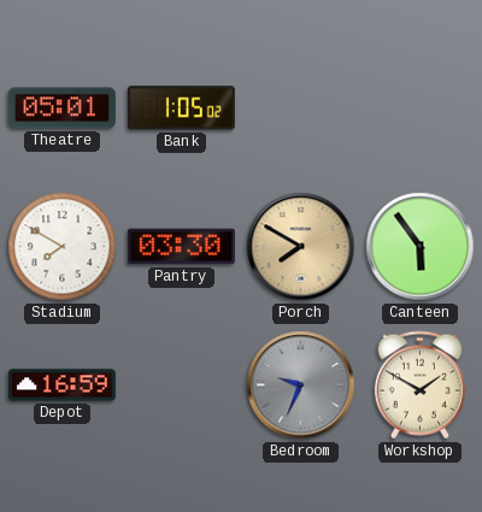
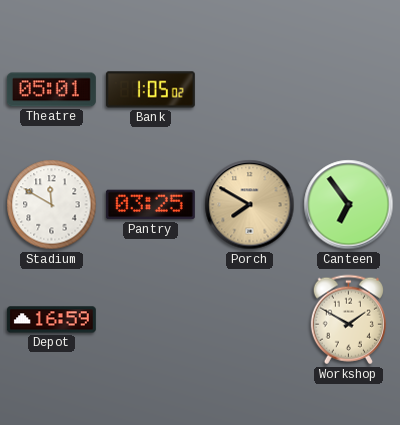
Stadium: 7:50 -> 11:50 (52, 205)
Pantry: 03:30 -> 03:25 (150, 205)
Canteen: 5:54 -> 6:54 (349, 205)
Bedroom: 9:34 -> none (301, 386)
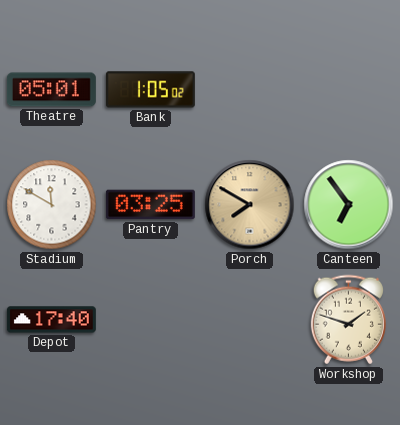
Depot: 16:59 -> 17:40 (51, 320)
Workshop: 1:50 -> 1:48 (348, 320)
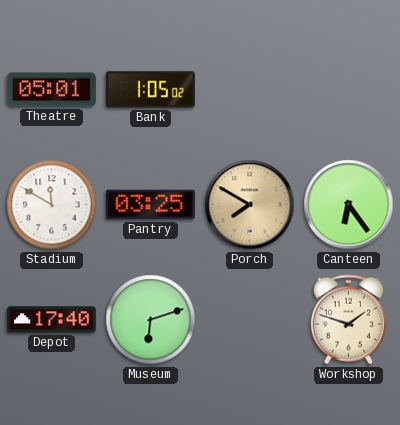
Canteen: 6:54 -> 6:24 (349, 205)
Museum: none -> 6:12 (151, 320)
